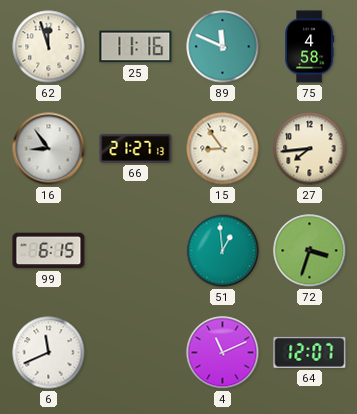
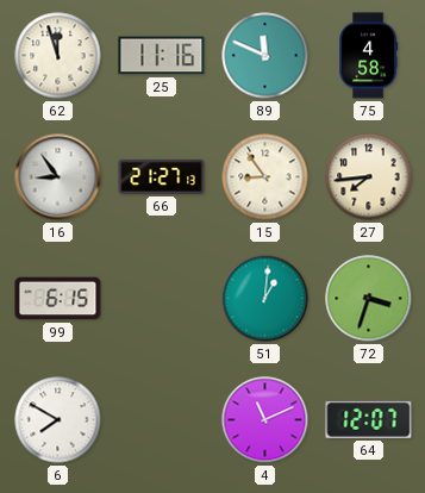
51: 12:59 -> 1:01 (265, 299)
6: 11:41 -> 7:50 (58, 420)
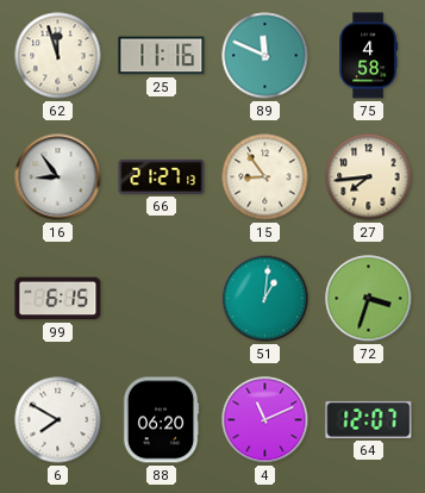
88: none -> 06:20 (161, 420)
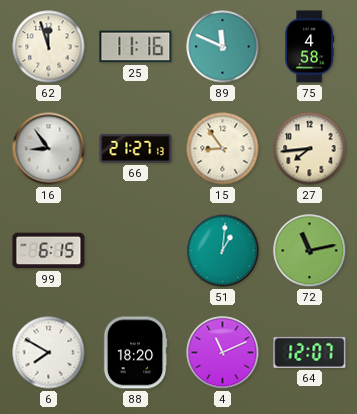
72: 3:33 -> 11:13 (310, 251)
88: 06:20 -> 18:20 (135, 353)
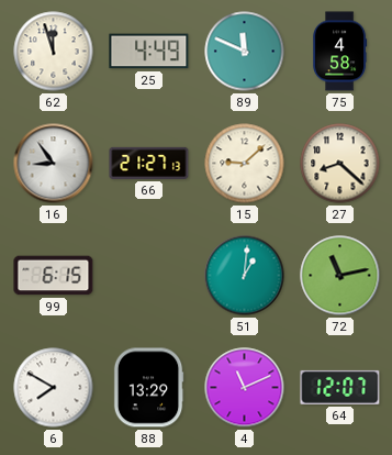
25: 11:16 -> 4:49 (149, 52)
15: 8:54 -> 9:08 (245, 164)
27: 7:44 -> 8:22 (340, 164)
88: 18:20 -> 13:29 (148, 388)
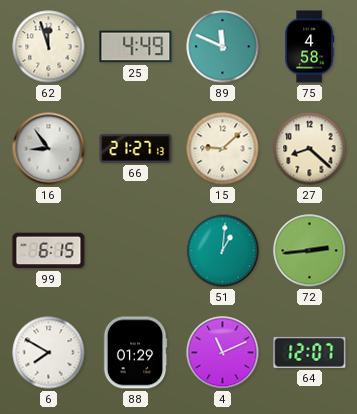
72: 11:13 -> 2:44 (310, 251)
88: 13:29 -> 01:29 (135, 353)
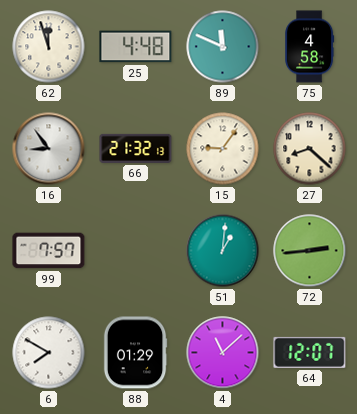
25: 4:49 -> 4:48 (136, 47)
66: 21:27 -> 21:32 (136, 148)
15: 9:08 -> 9:06 (223, 149)
99: 6:15 -> 7:57 (49, 251)
4: 11:11 -> 11:08 (223, 353)
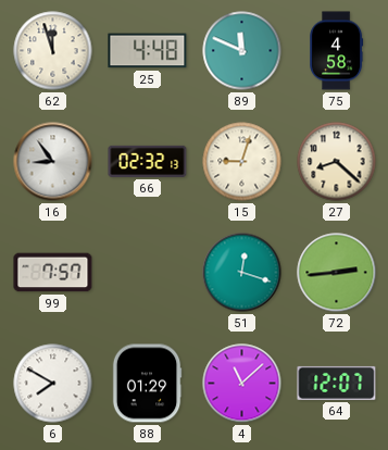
66: 21:32 -> 02:32 (148, 161)
15: 9:06 -> 9:03 (242, 162)
51: 1:01 -> 12:18 (242, 273)
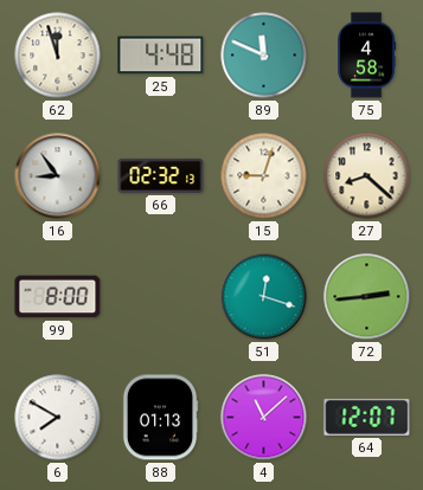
99: 7:57 -> 8:00 (58, 297)
88: 01:29 -> 01:13 (160, 418)
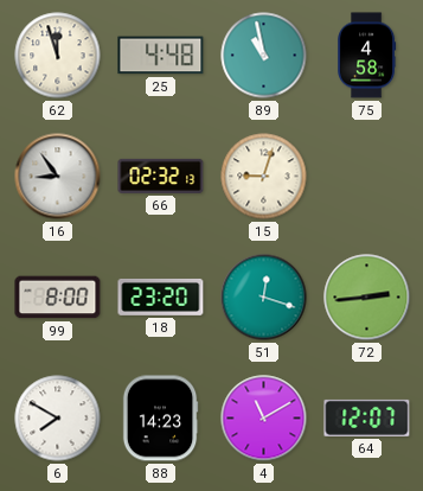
89: 11:49 -> 10:58 (264, 56)
27: 8:22 -> none (367, 176)
18: none -> 23:20 (161, 296)
88: 01:13 -> 14:23 (160, 419)
4: 11:08 -> 11:10 (264, 419)
